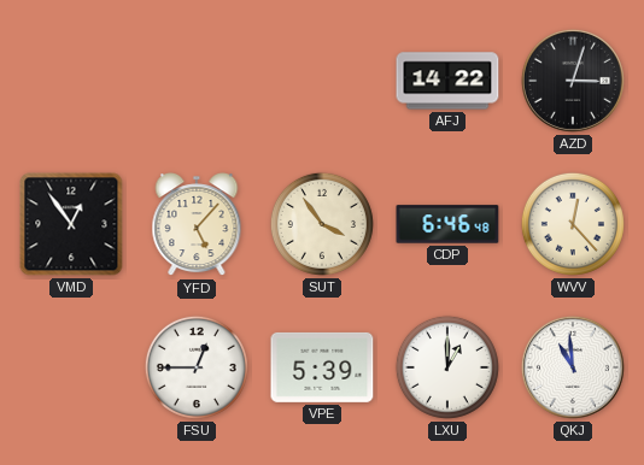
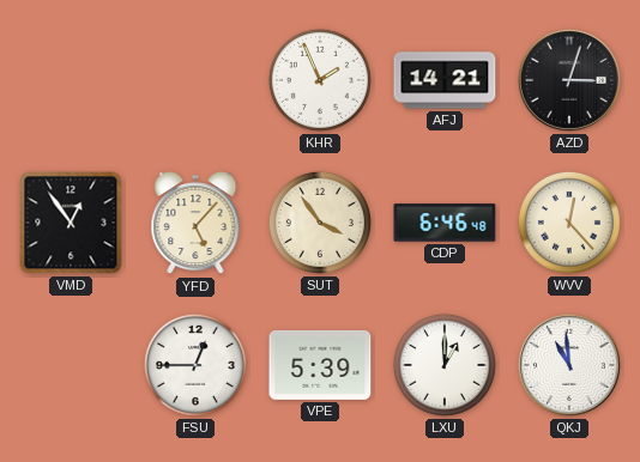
KHR: none -> 1:56 (320, 80)
AFJ: 14:22 -> 14:21 (445, 80)
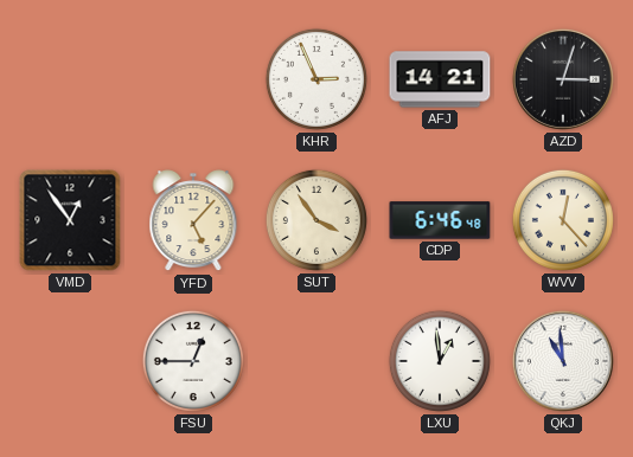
KHR: 1:56 -> 2:56 (316, 79)
VPE: 5:39 -> none (320, 365)
LXU: 1:00 -> 12:59 (440, 361)
